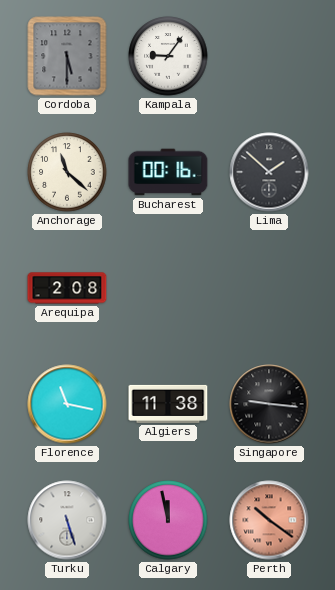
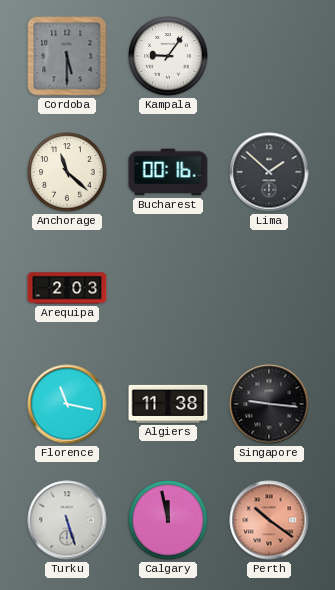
Arequipa: 2:08 -> 2:03 (67, 288)
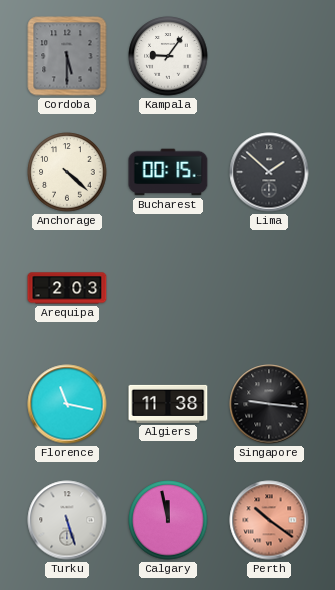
Anchorage: 11:22 -> 4:22 (67, 172)
Bucharest: 00:16 -> 00:15 (168, 172)
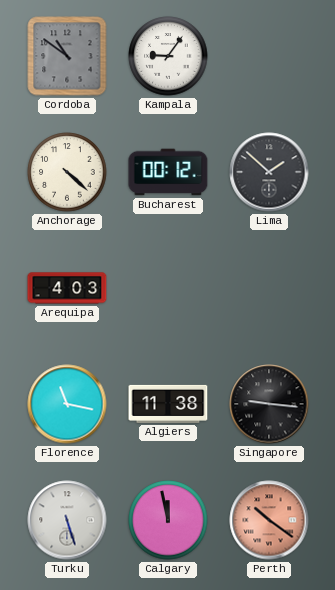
Cordoba: 5:30 -> 10:51 (67, 56)
Bucharest: 00:15 -> 00:12 (168, 172)
Arequipa: 2:03 -> 4:03 (67, 288)
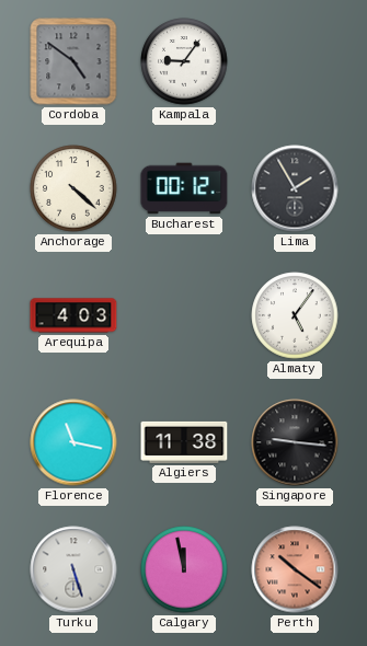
Cordoba: 10:51 -> 4:51 (73, 61)
Lima: 1:52 -> 1:55 (295, 188)
Almaty: none -> 5:06 (295, 315)
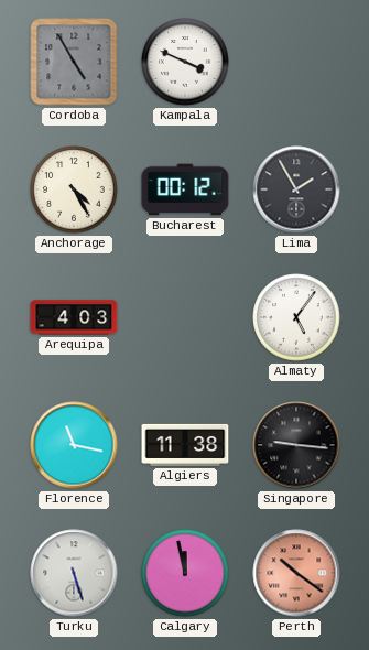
Cordoba: 4:51 -> 4:55 (74, 62)
Kampala: 9:06 -> 3:49 (185, 62)
Anchorage: 4:22 -> 4:25 (74, 189)
